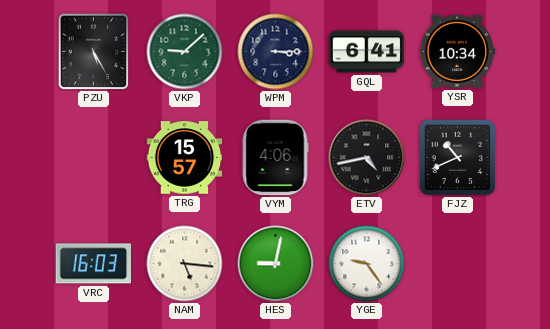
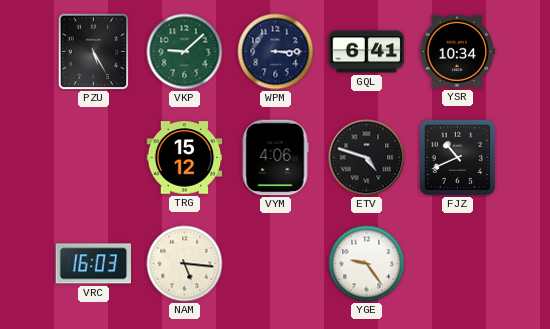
TRG: 15:57 -> 15:12 (185, 158)
ETV: 4:43 -> 4:48 (367, 158)
HES: 9:02 -> none (276, 264)
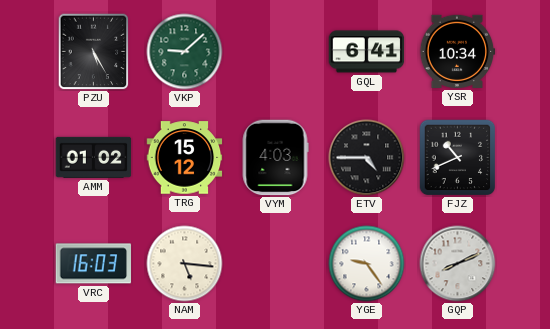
WPM: 3:15 -> none (276, 52)
AMM: none -> 01:02 (94, 157)
VYM: 4:06 -> 4:03 (275, 158)
ETV: 4:48 -> 4:45 (367, 158)
GQP: none -> 8:11 (458, 264)
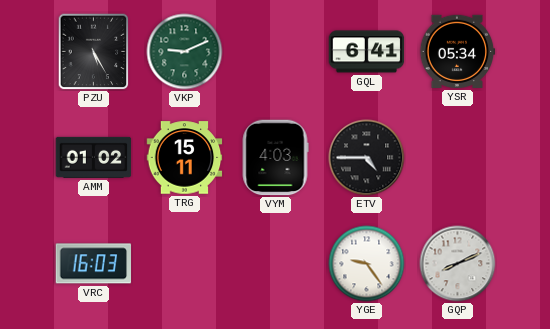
VKP: 9:08 -> 9:11 (185, 52)
YSR: 10:34 -> 05:34 (457, 51)
TRG: 15:12 -> 15:11 (185, 158)
FJZ: 10:41 -> none (457, 157)
NAM: 5:16 -> none (185, 264)
